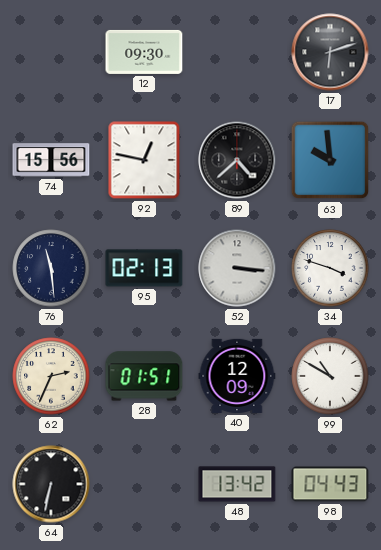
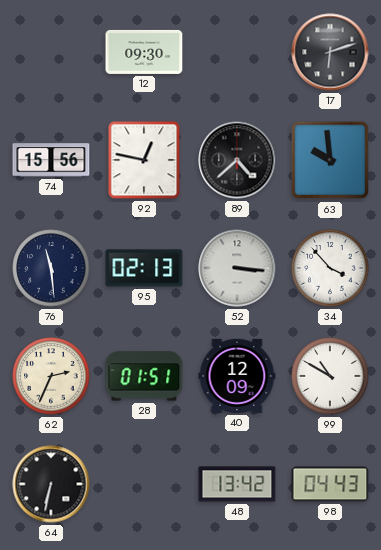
34: 3:48 -> 3:53 (330, 268)
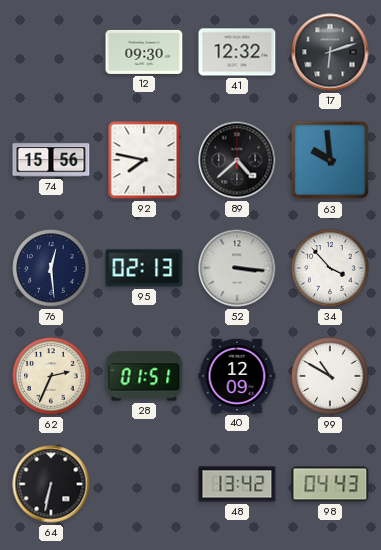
41: none -> 12:32 (237, 52)
92: 12:47 -> 7:47 (144, 160)
76: 11:29 -> 12:29 (51, 268)
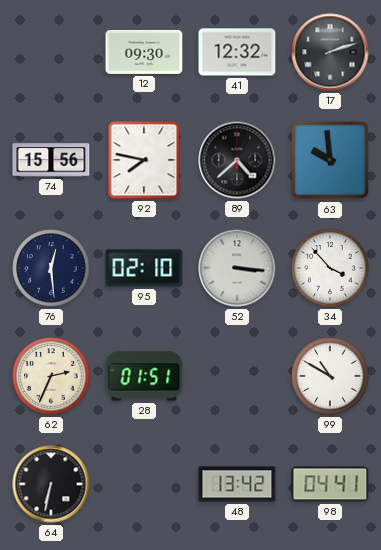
17: 6:12 -> 2:12 (330, 52)
95: 02:13 -> 02:10 (144, 268)
40: 12:09 -> none (237, 376)
98: 04:43 -> 04:41 (330, 484)
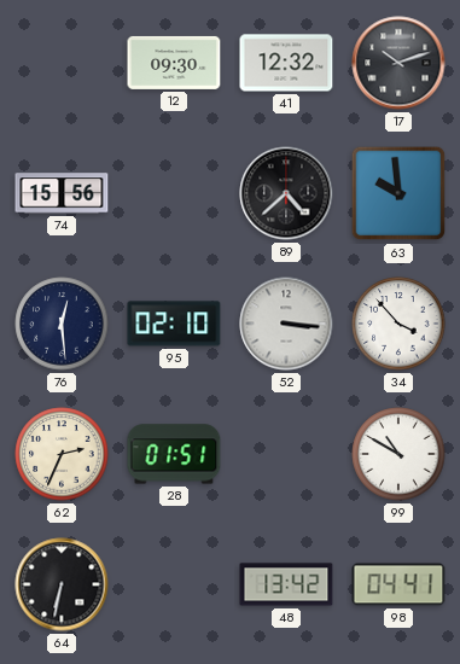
17: 2:12 -> 10:12 (398, 63)
92: 7:47 -> none (144, 160)
